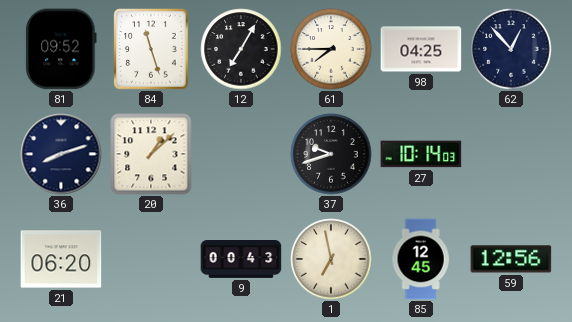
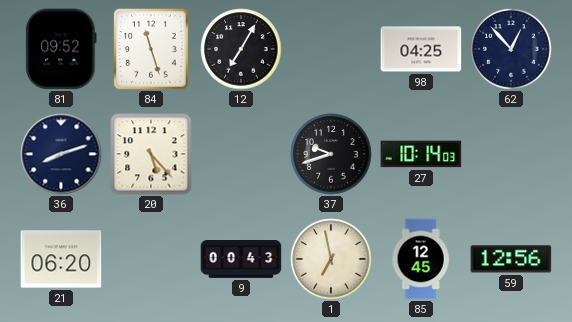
61: 7:45 -> none (331, 49)
20: 1:08 -> 5:23 (151, 154)
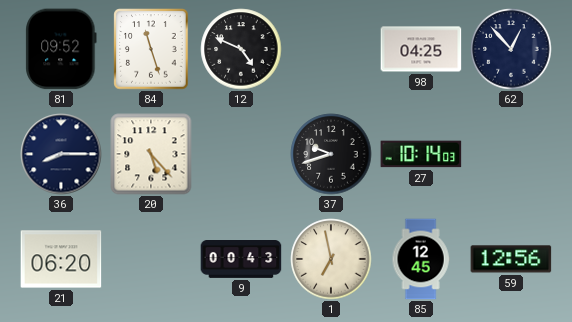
12: 7:05 -> 4:49 (241, 49)
36: 8:12 -> 8:15 (61, 154)
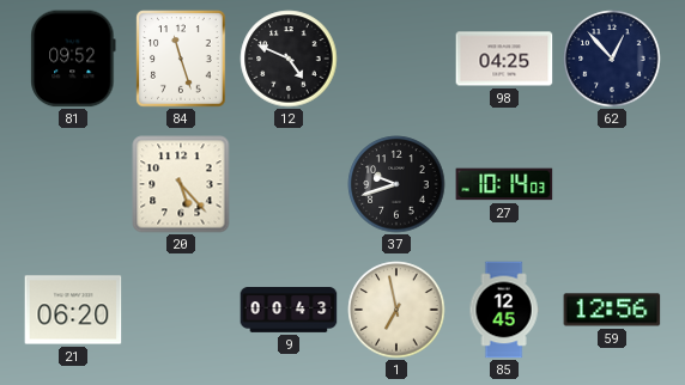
36: 8:15 -> none (61, 154)
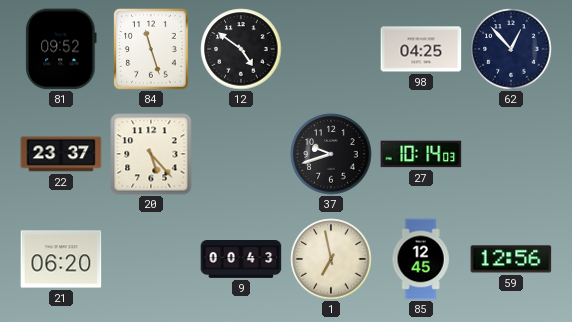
12: 4:49 -> 4:51 (241, 49)
22: none -> 23:37 (61, 154)
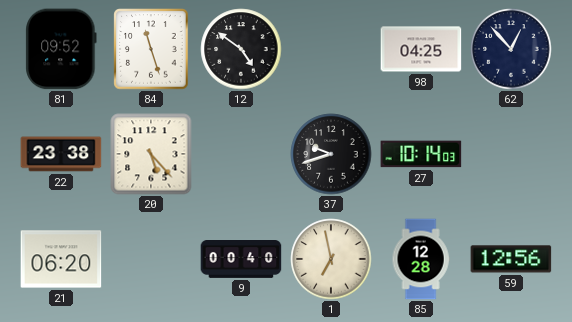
22: 23:37 -> 23:38 (61, 154)
9: 00:43 -> 00:40 (241, 260)
85: 12:45 -> 12:28 (421, 259)
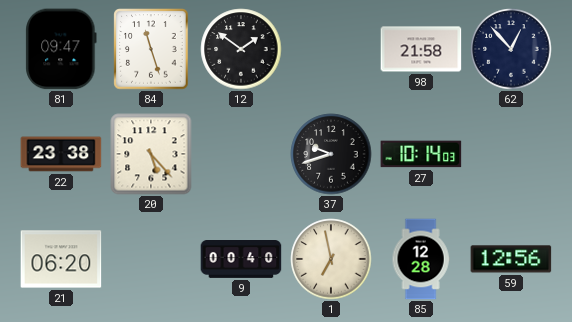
81: 09:52 -> 09:47 (61, 49)
12: 4:51 -> 1:51 (241, 49)
98: 04:25 -> 21:58 (421, 49)
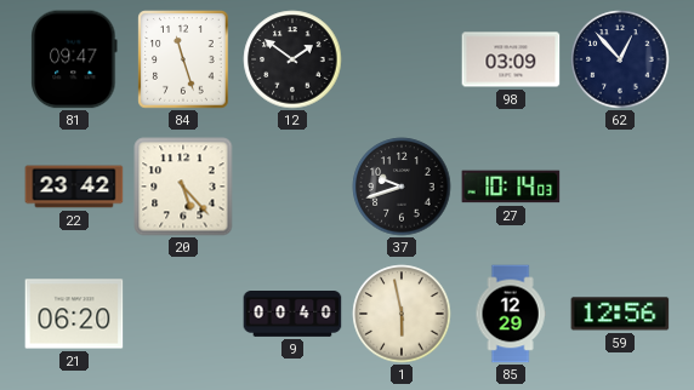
98: 21:58 -> 03:09 (511, 59)
22: 23:38 -> 23:42 (74, 187)
1: 6:58 -> 5:58 (402, 314)
85: 12:28 -> 12:29 (511, 314)
